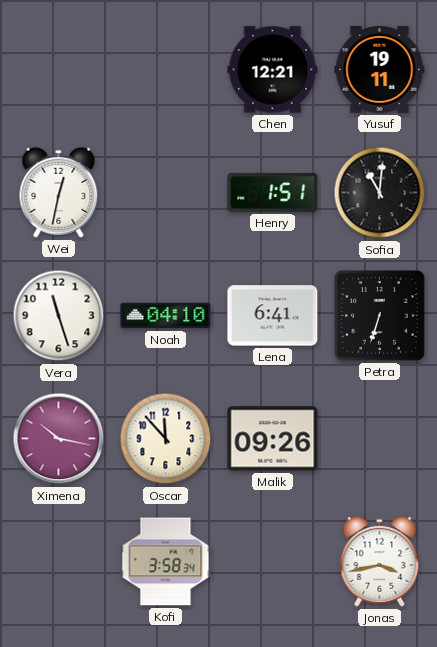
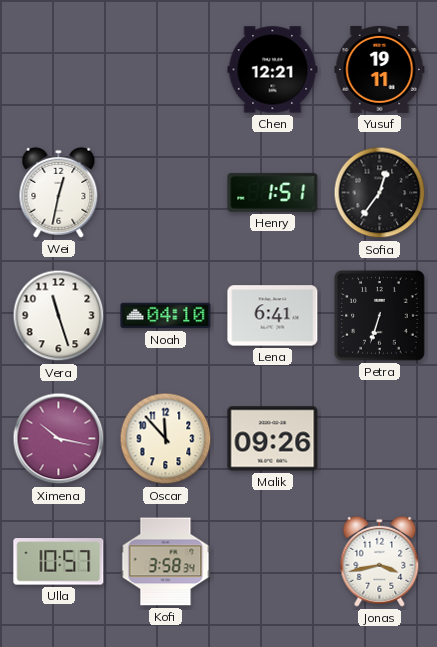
Sofia: 11:01 -> 12:36 (380, 193)
Ulla: none -> 10:57 (59, 562)
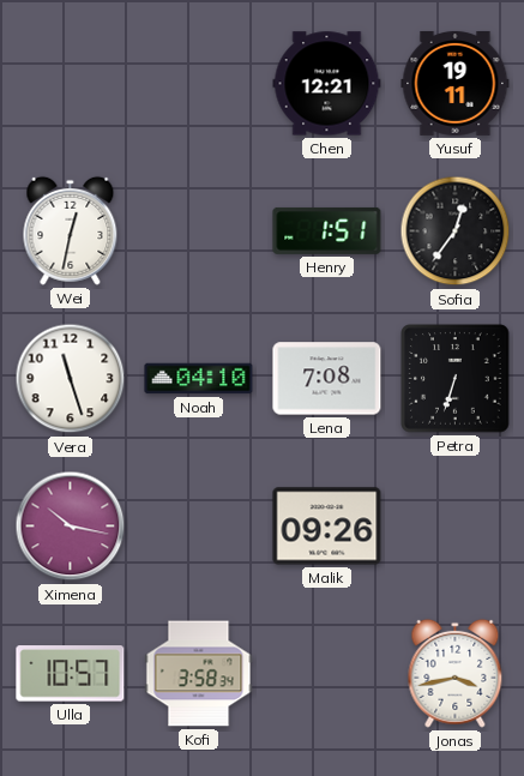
Lena: 6:41 -> 7:08 (327, 379)
Oscar: 11:53 -> none (166, 439)
